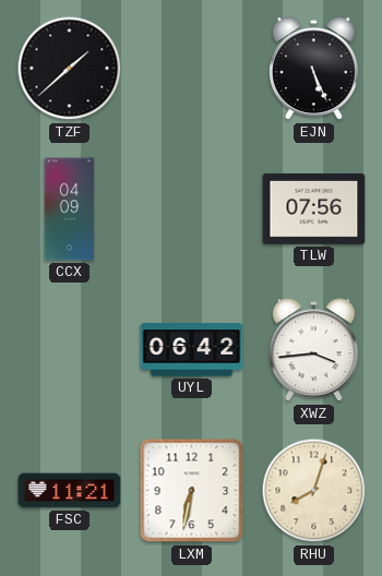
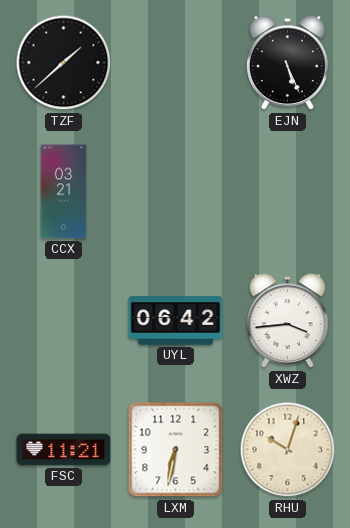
CCX: 04:09 -> 03:21 (64, 192)
TLW: 07:56 -> none (314, 208)
RHU: 8:03 -> 10:03 (288, 450)
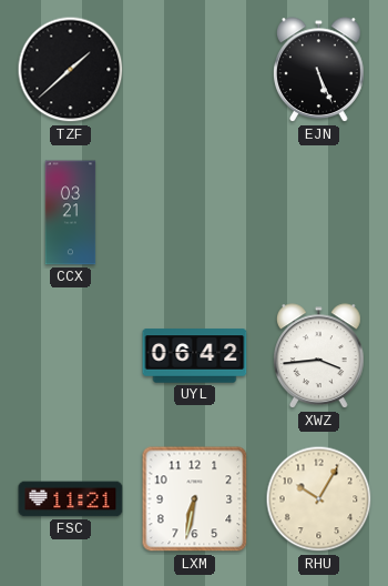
RHU: 10:03 -> 10:05 (319, 499)
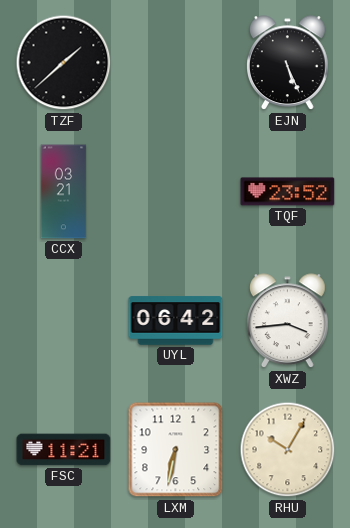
TQF: none -> 23:52 (288, 192)
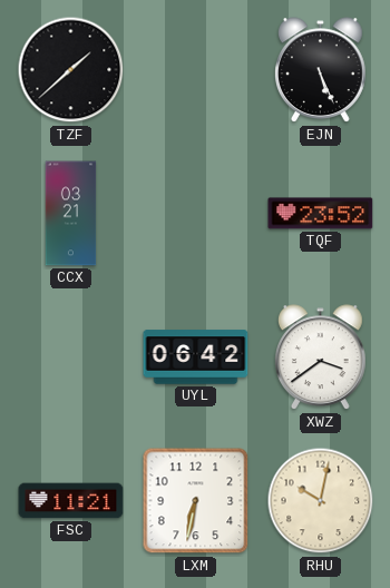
XWZ: 3:44 -> 3:39 (321, 357)
RHU: 10:05 -> 10:02 (321, 501)
